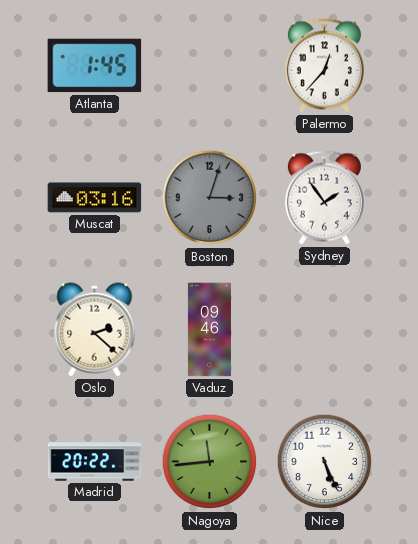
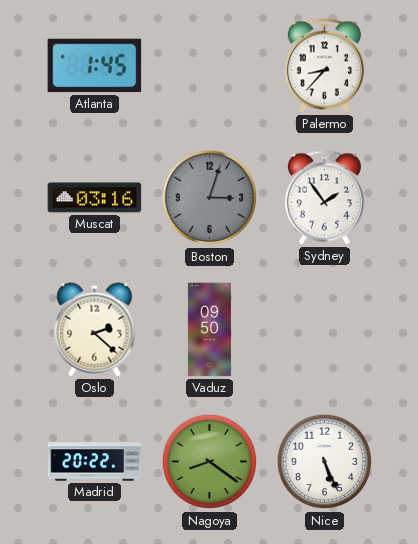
Palermo: 12:37 -> 8:37 (324, 66)
Vaduz: 09:46 -> 09:50 (209, 330)
Nagoya: 11:44 -> 8:21 (210, 462)
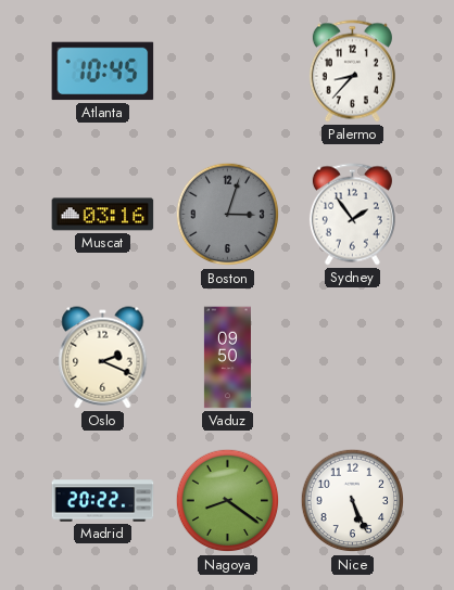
Atlanta: 1:45 -> 10:45 (103, 72)
Oslo: 2:22 -> 2:19 (103, 358)
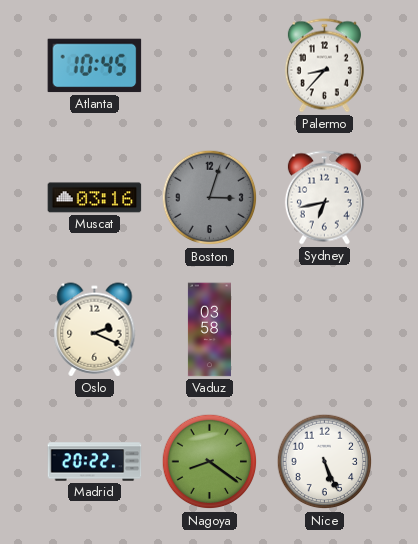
Sydney: 1:54 -> 6:43 (324, 198)
Vaduz: 09:50 -> 03:58 (209, 330)
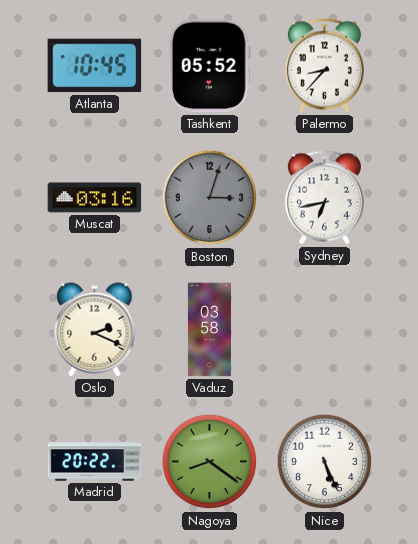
Tashkent: none -> 05:52 (209, 66)
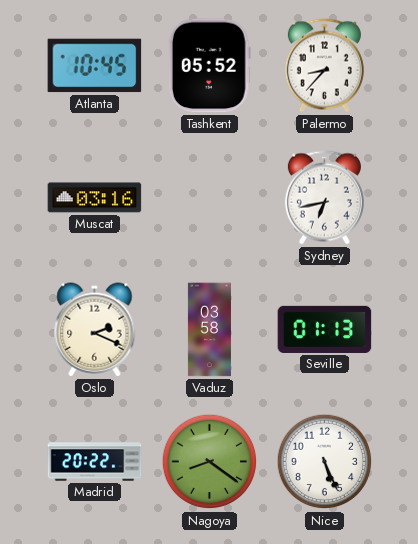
Boston: 3:03 -> none (210, 198)
Seville: none -> 01:13 (325, 329)
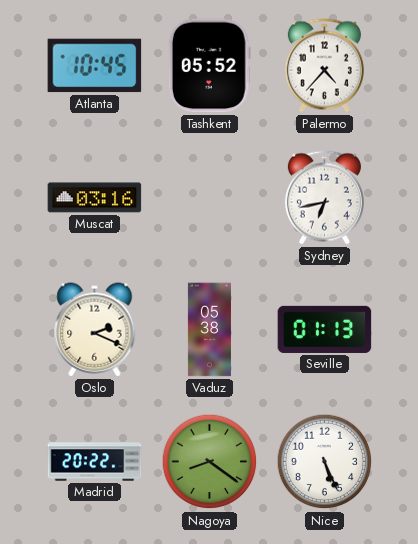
Palermo: 8:37 -> 4:37 (324, 66)
Vaduz: 03:58 -> 05:38 (209, 330)
